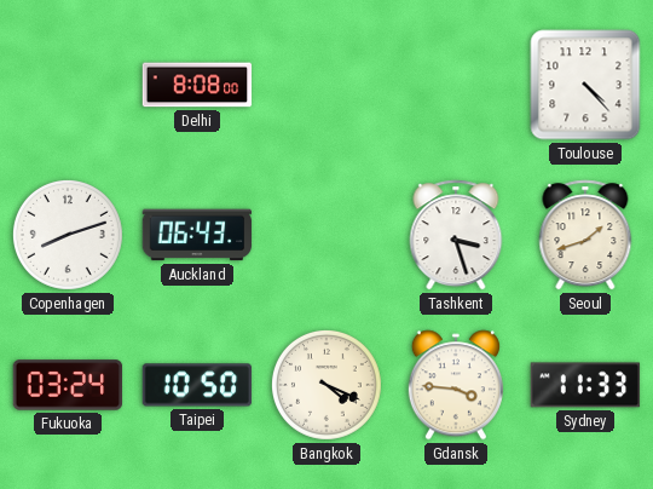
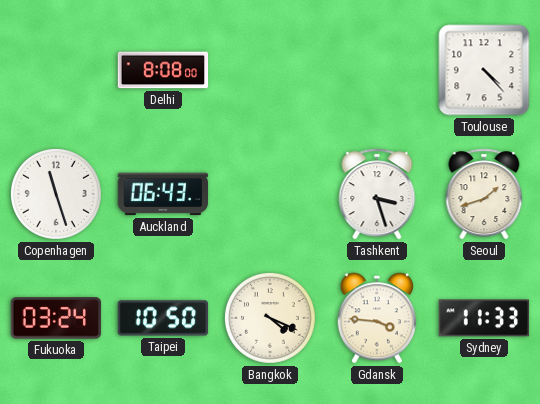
Copenhagen: 8:12 -> 11:27 (56, 194)
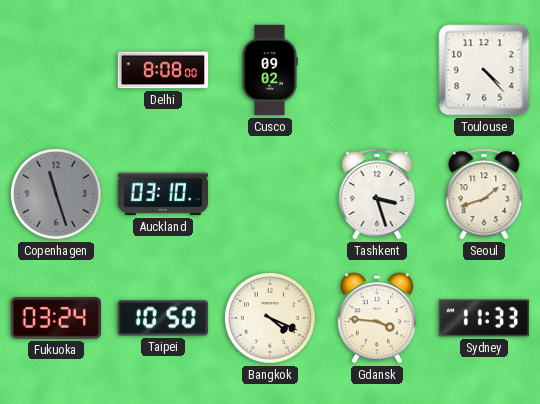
Cusco: none -> 09:02 (270, 70)
Copenhagen dial: white -> grey (56, 194)
Auckland: 06:43 -> 03:10 (163, 194)
